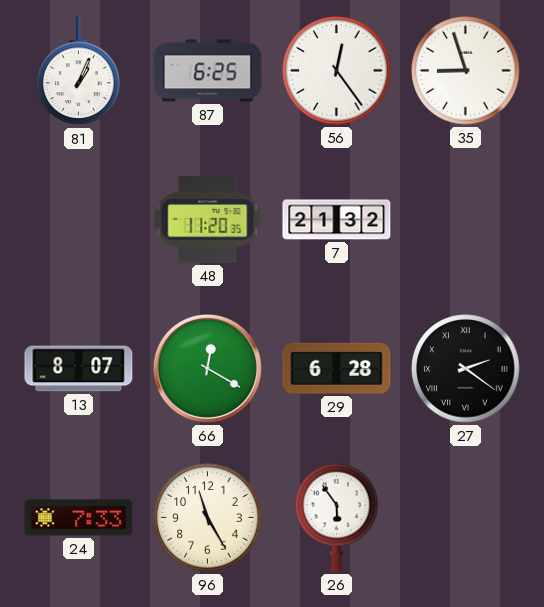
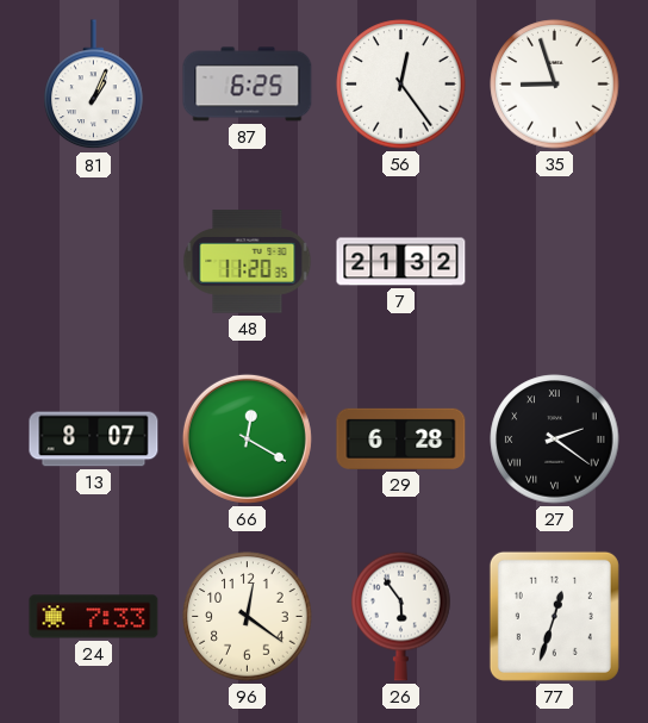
96: 11:25 -> 12:21 (248, 617)
77: none -> 12:33 (554, 616)
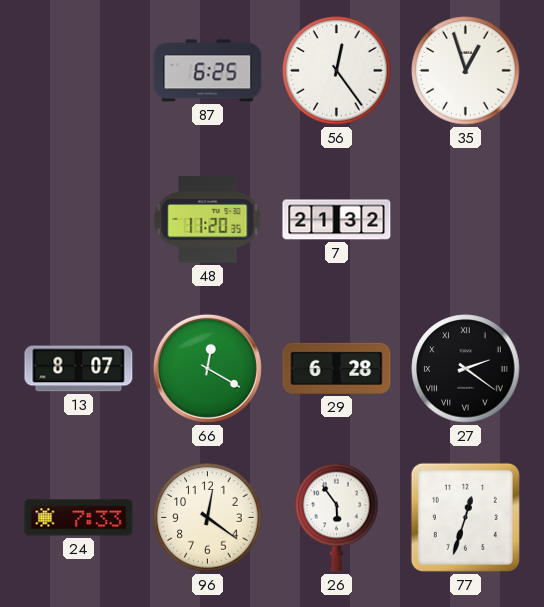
81: 1:04 -> none (94, 85)
35: 8:57 -> 12:57 (466, 71)
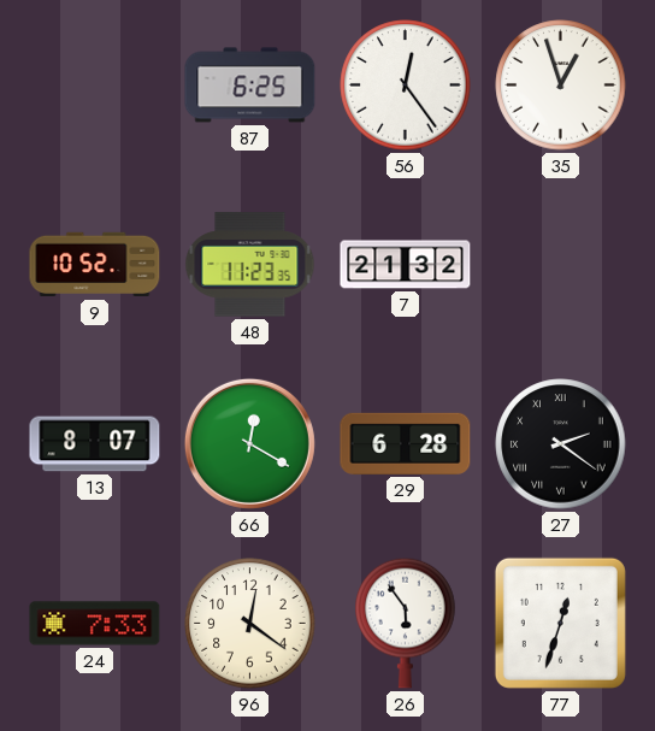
9: none -> 10:52 (95, 265)
48: 11:20 -> 11:23 (250, 265)
